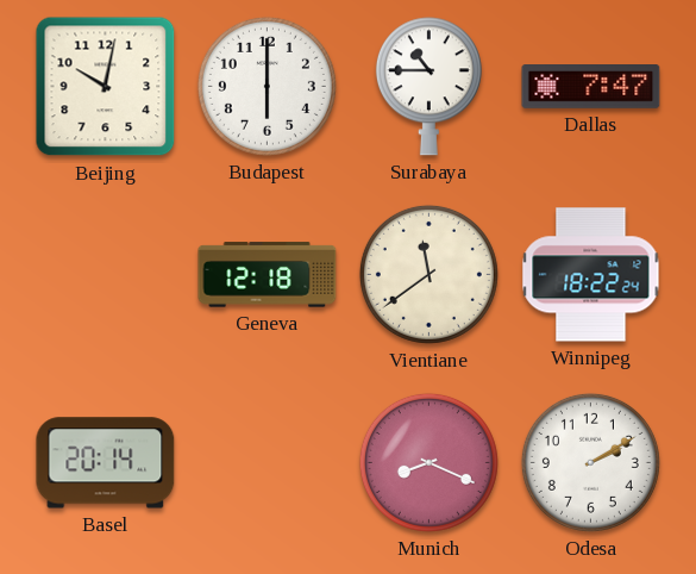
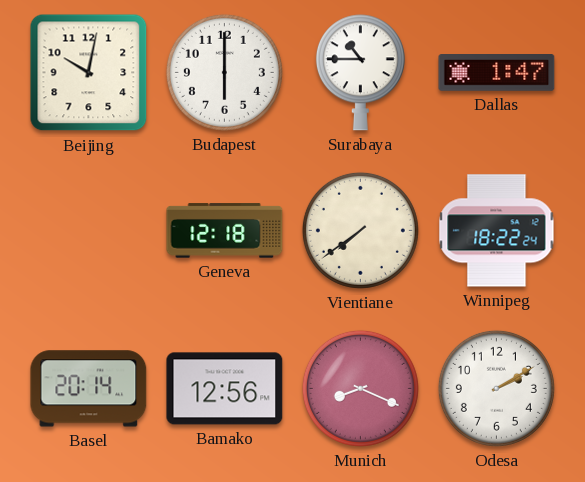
Dallas: 7:47 -> 1:47 (497, 73)
Vientiane: 11:39 -> 7:39 (360, 230)
Bamako: none -> 12:56 (225, 389)
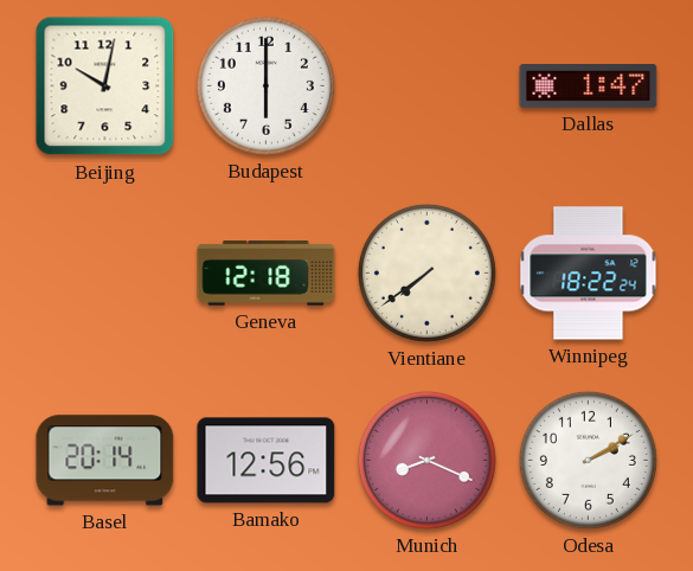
Surabaya: 10:45 -> none (360, 73)
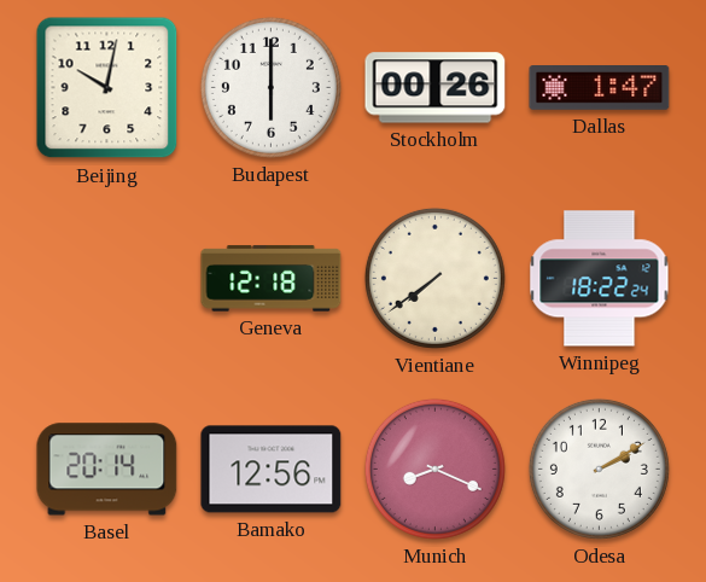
Stockholm: none -> 00:26 (436, 88)
